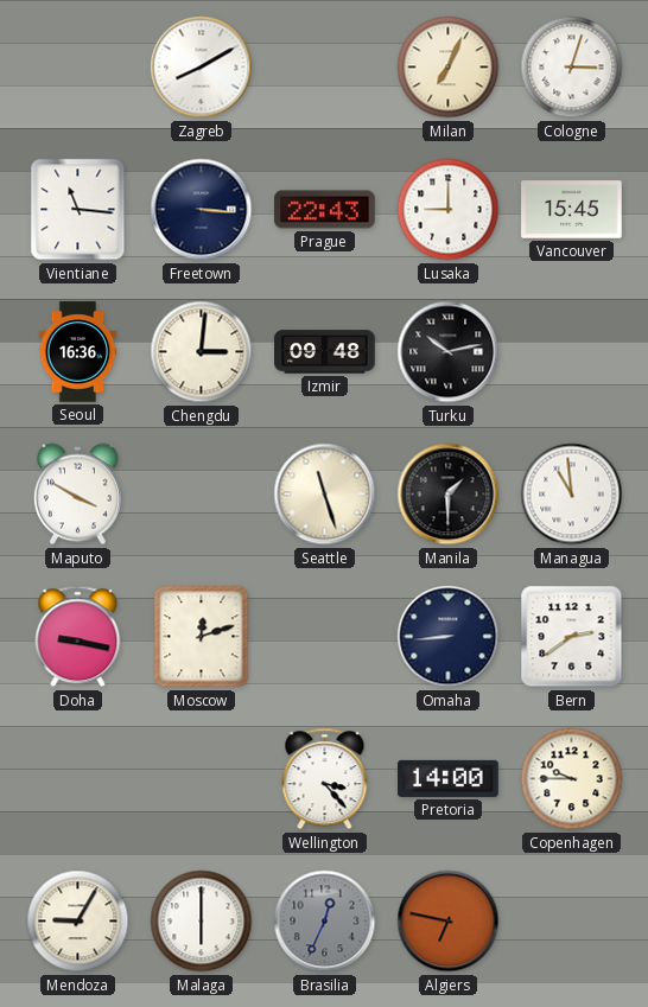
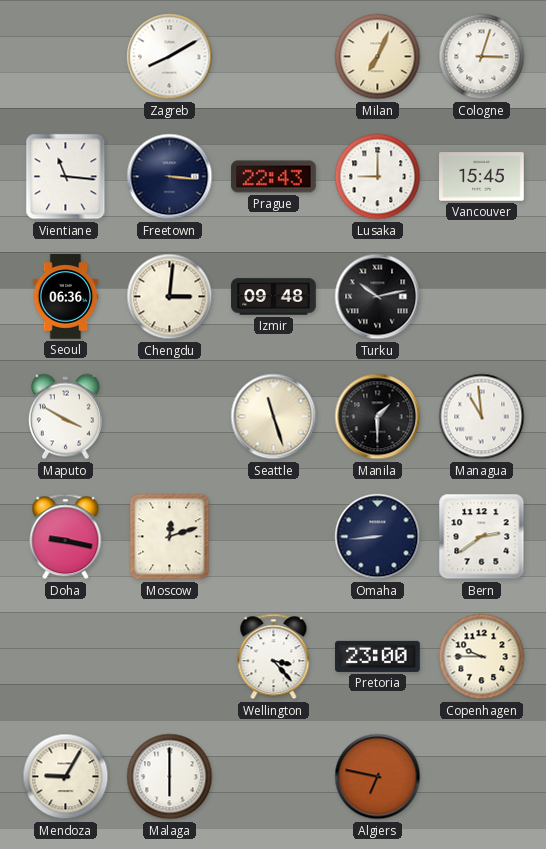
Seoul: 16:36 -> 06:36 (66, 297)
Pretoria: 14:00 -> 23:00 (378, 656)
Brasilia: 12:34 -> none (325, 922)
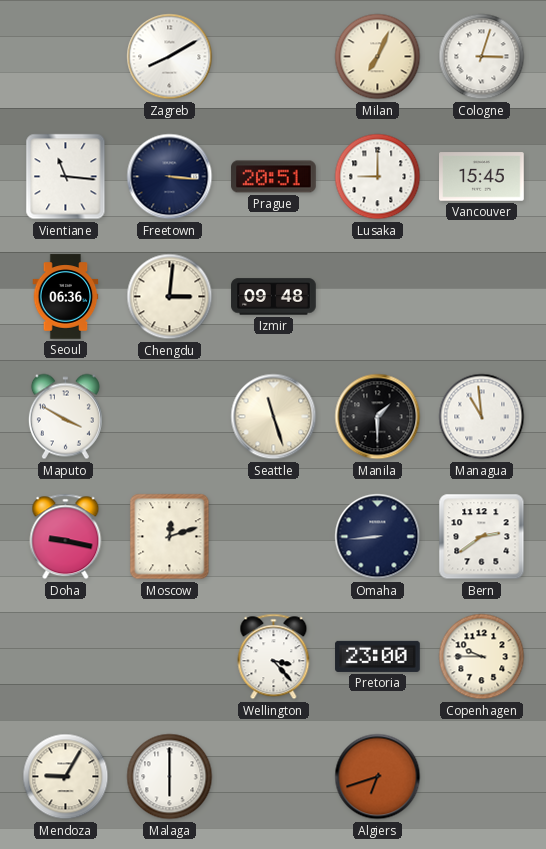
Prague: 22:43 -> 20:51 (274, 177)
Turku: 10:13 -> none (378, 297)
Algiers: 6:47 -> 6:42 (378, 777)
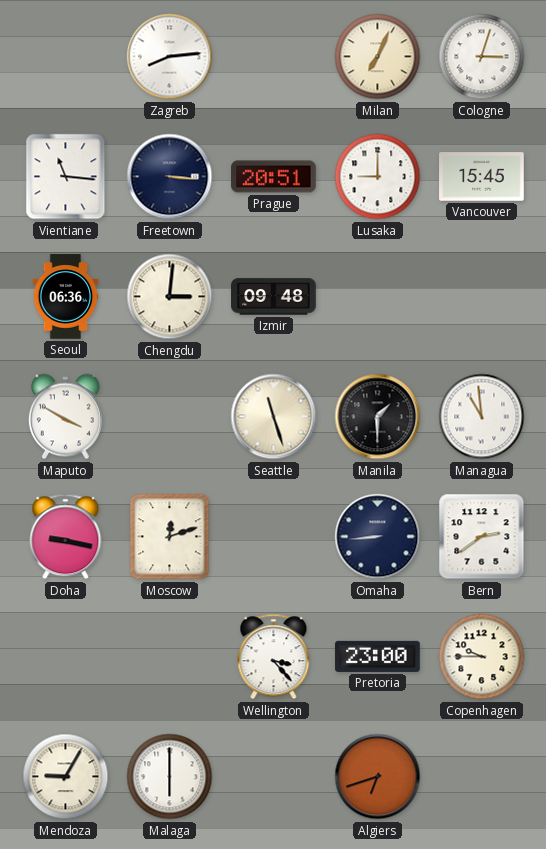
Zagreb: 8:10 -> 8:14 (170, 57)
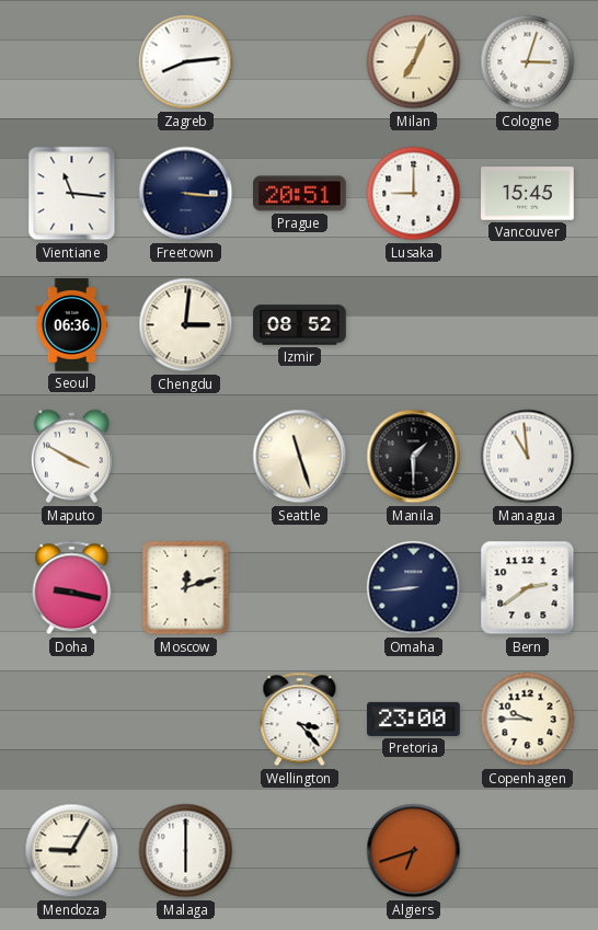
Izmir: 09:48 -> 08:52 (300, 325)
